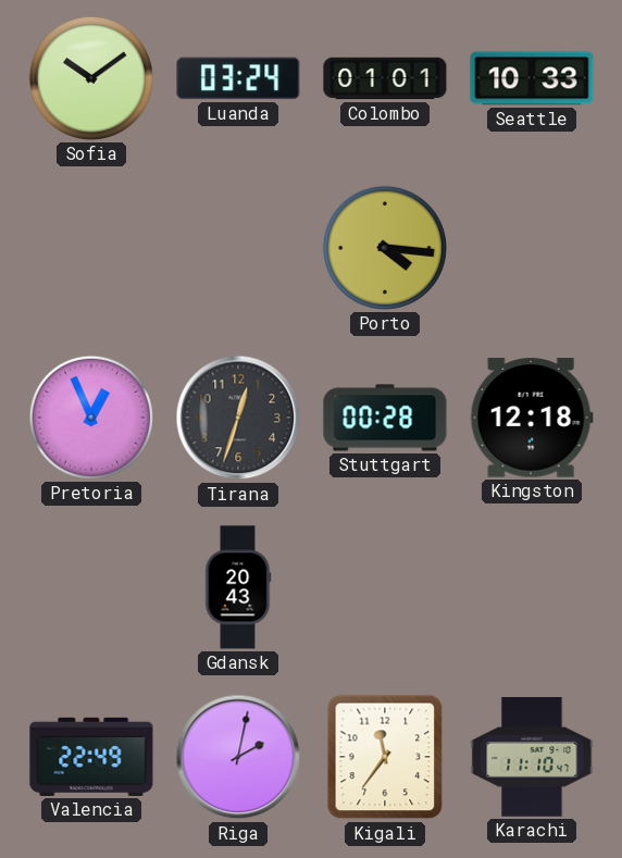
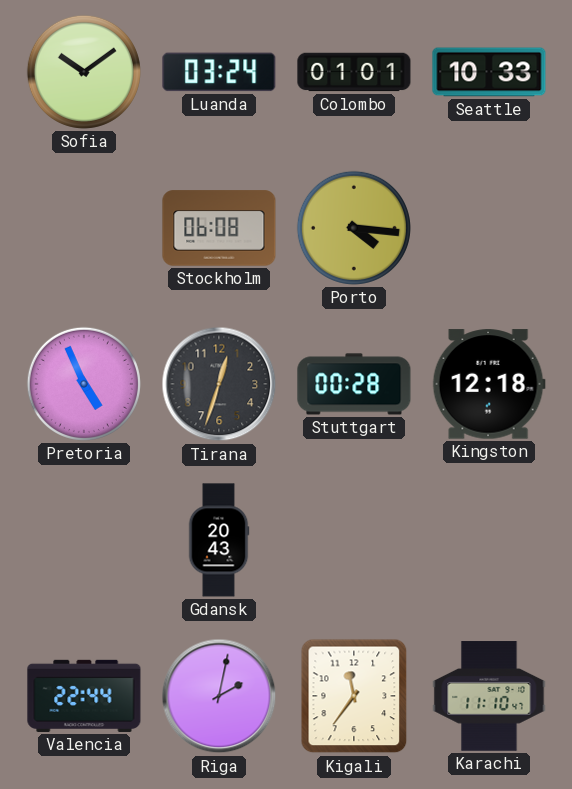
Stockholm: none -> 06:08 (219, 228)
Pretoria: 12:56 -> 4:56 (84, 384)
Valencia: 22:49 -> 22:44 (84, 696)
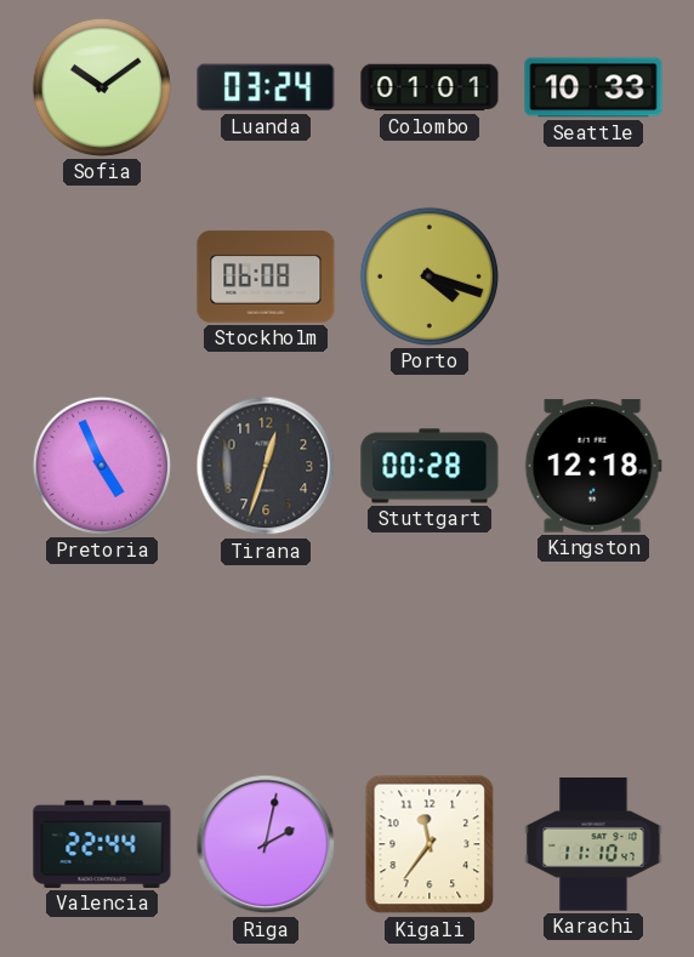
Porto: 4:16 -> 4:18 (430, 277)
Gdansk: 20:43 -> none (219, 540)
